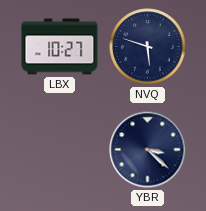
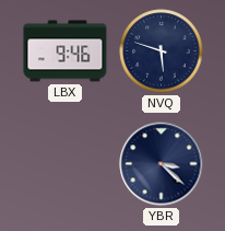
LBX: 10:27 -> 9:46 (66, 51)
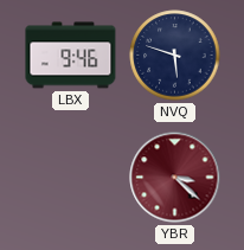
YBR dial: navy -> burgundy (175, 178)
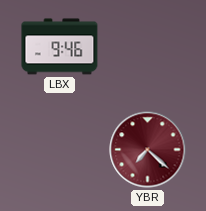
NVQ: 5:48 -> none (175, 56)
YBR: 3:22 -> 7:22 (148, 150)
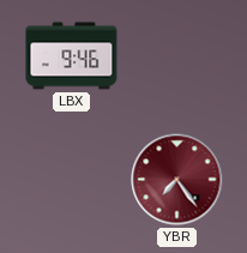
YBR: 7:22 -> 7:24 (177, 180)
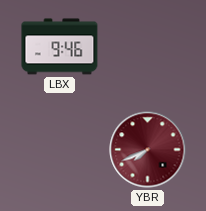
YBR: 7:24 -> 7:41 (148, 150)
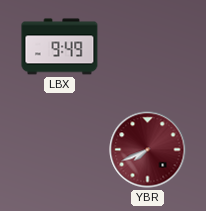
LBX: 9:46 -> 9:49 (60, 47)
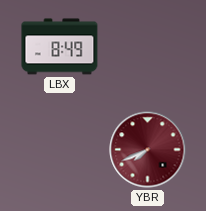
LBX: 9:49 -> 8:49 (60, 47)
